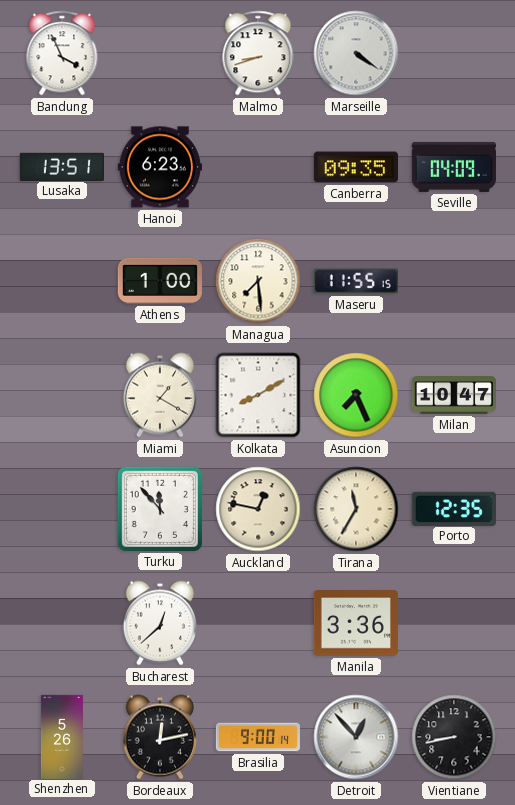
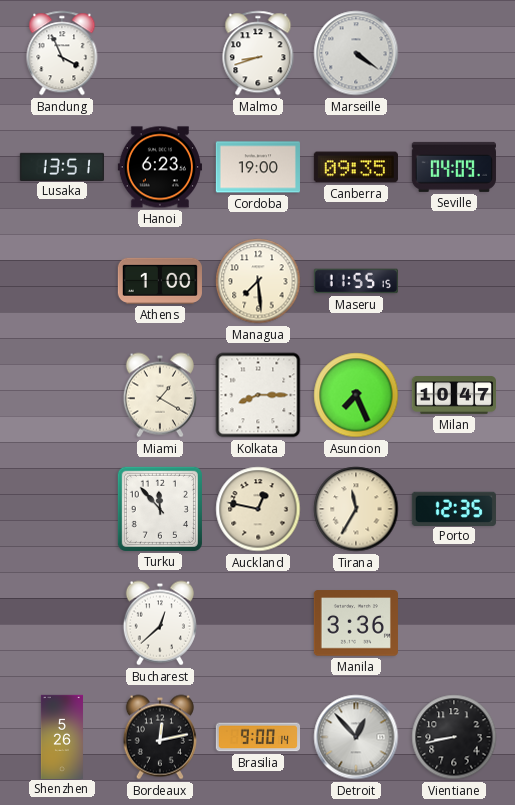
Cordoba: none -> 19:00 (258, 167)
Kolkata: 8:10 -> 8:15 (258, 395)
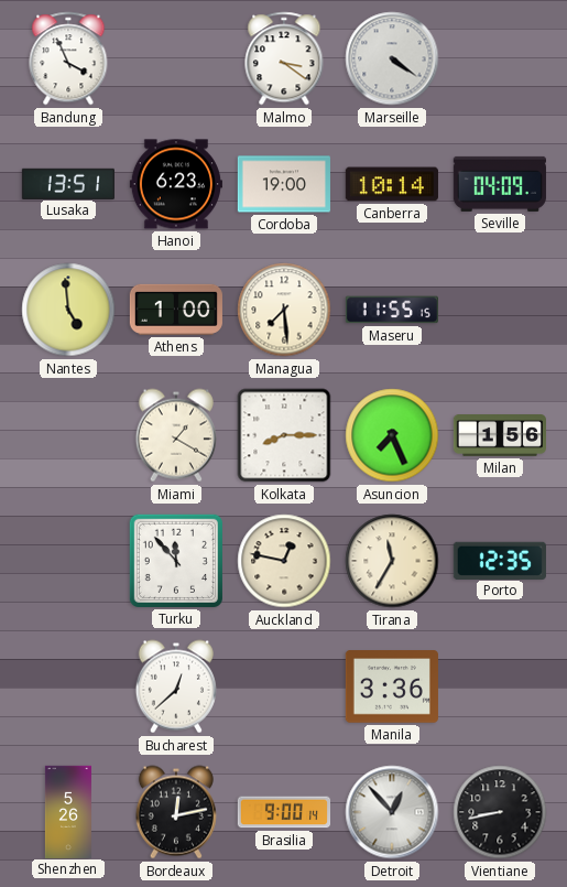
Malmo: 8:42 -> 3:21 (284, 58)
Canberra: 09:35 -> 10:14 (392, 184)
Nantes: none -> 4:59 (68, 310)
Milan: 10:47 -> 1:56 (499, 435)
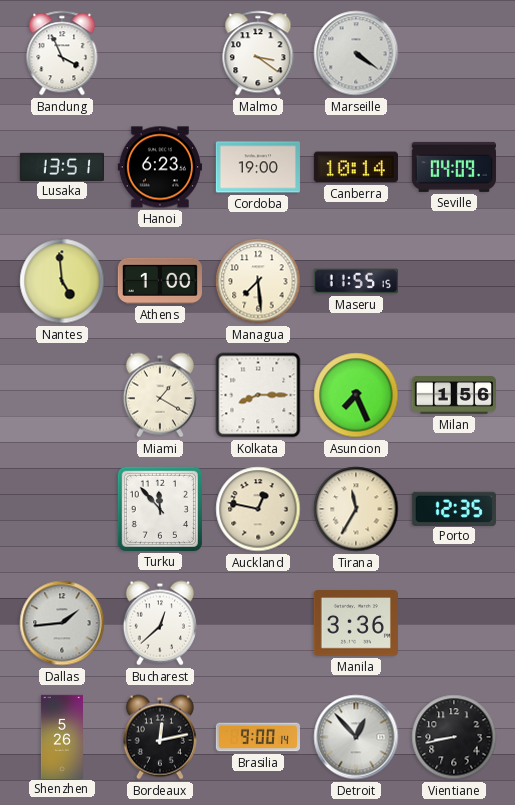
Dallas: none -> 1:44 (62, 623)
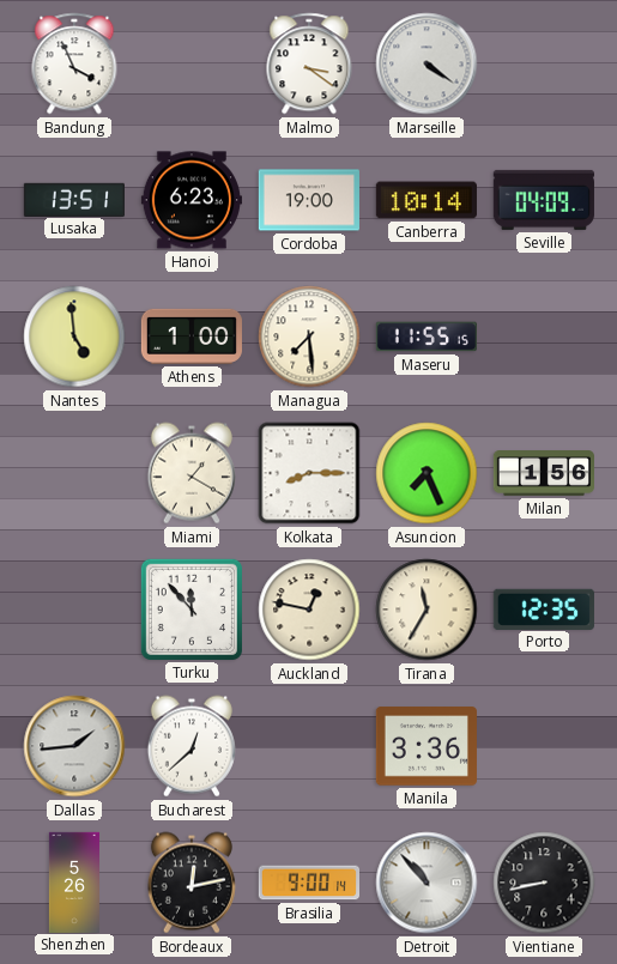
Detroit: 12:53 -> 10:53 (427, 883)
